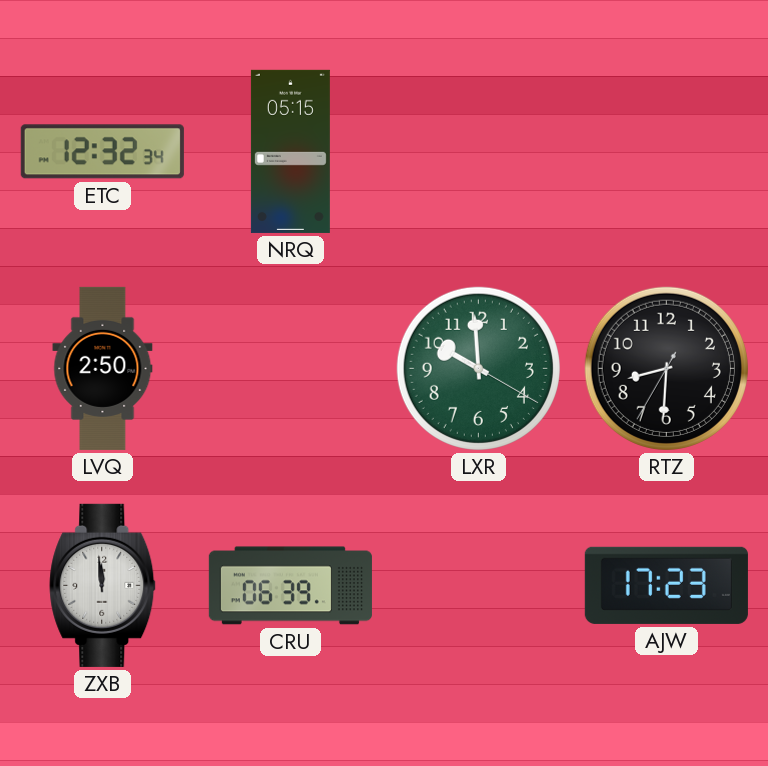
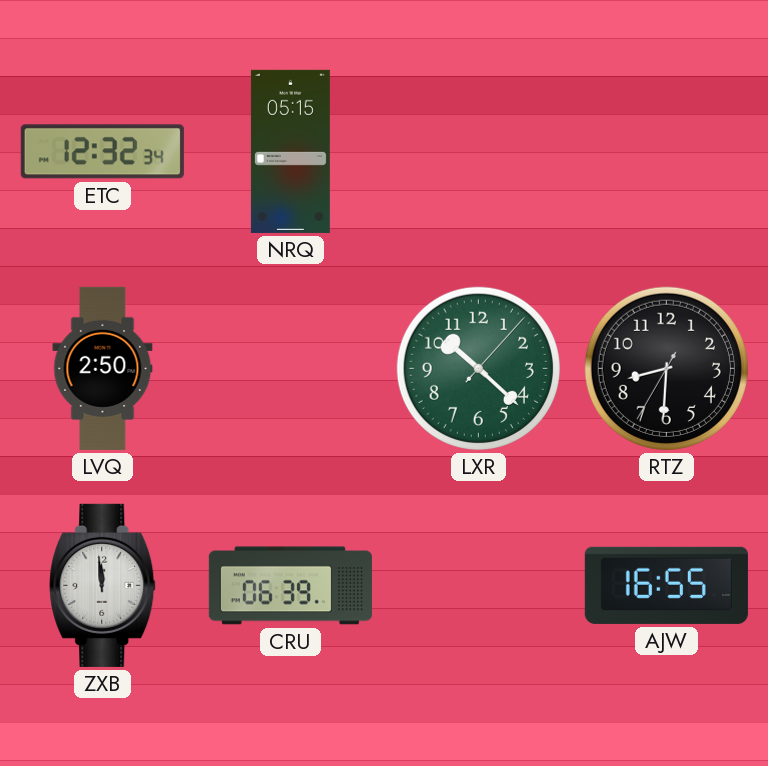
LXR: 9:59 -> 10:22 (478, 368)
AJW: 17:23 -> 16:55 (666, 585)
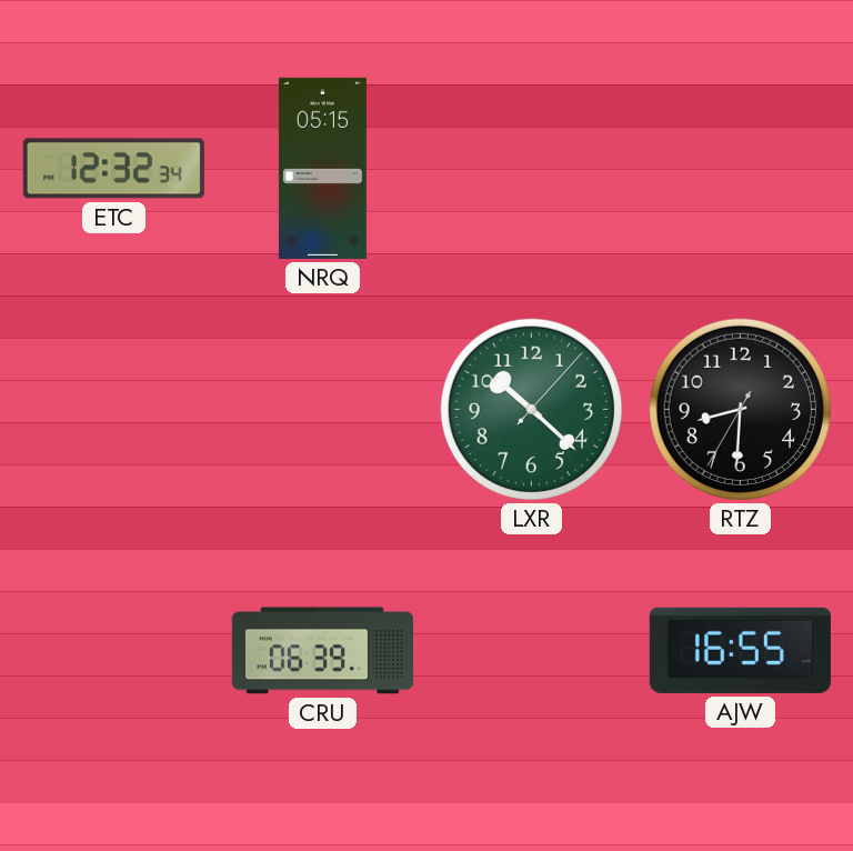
LVQ: 2:50 -> none (103, 368)
ZXB: 11:59 -> none (103, 585)
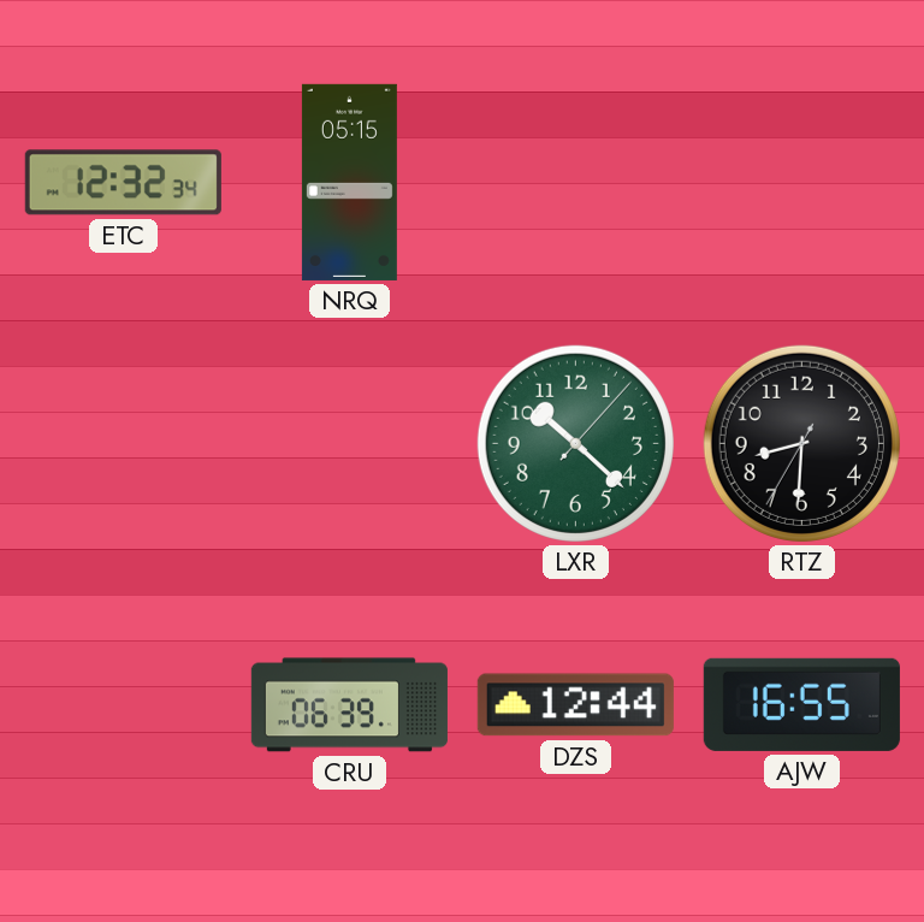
DZS: none -> 12:44 (575, 705)
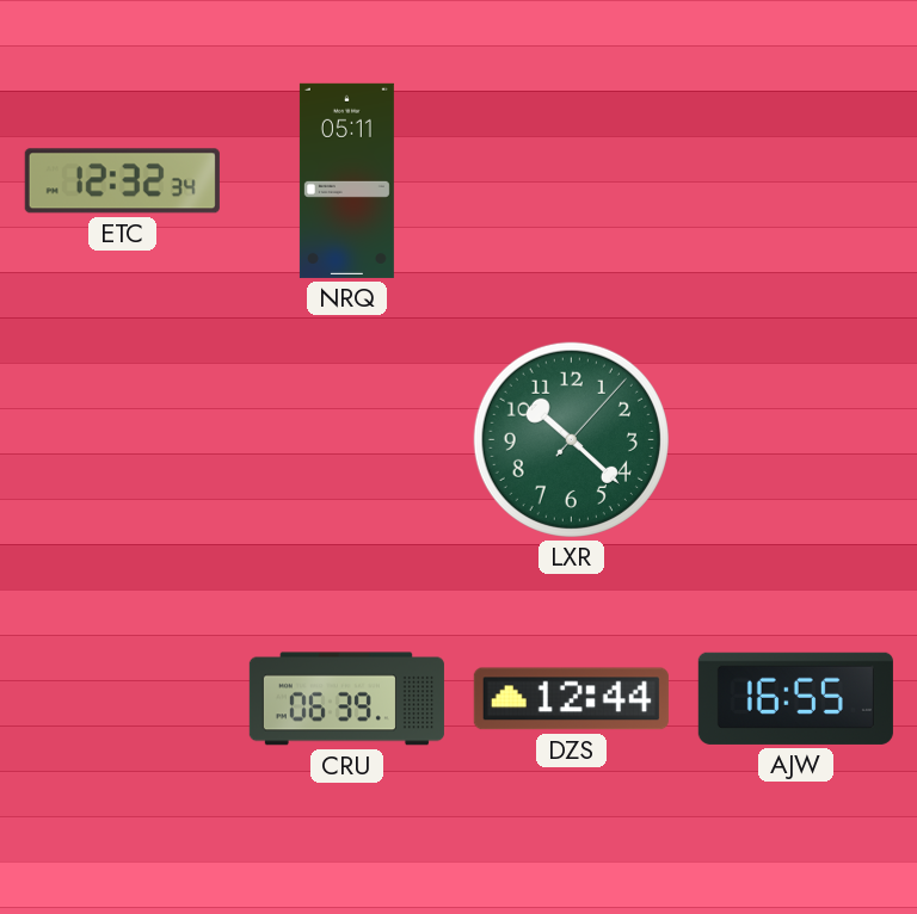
NRQ: 05:15 -> 05:11 (346, 180)
RTZ: 8:30 -> none (801, 443)
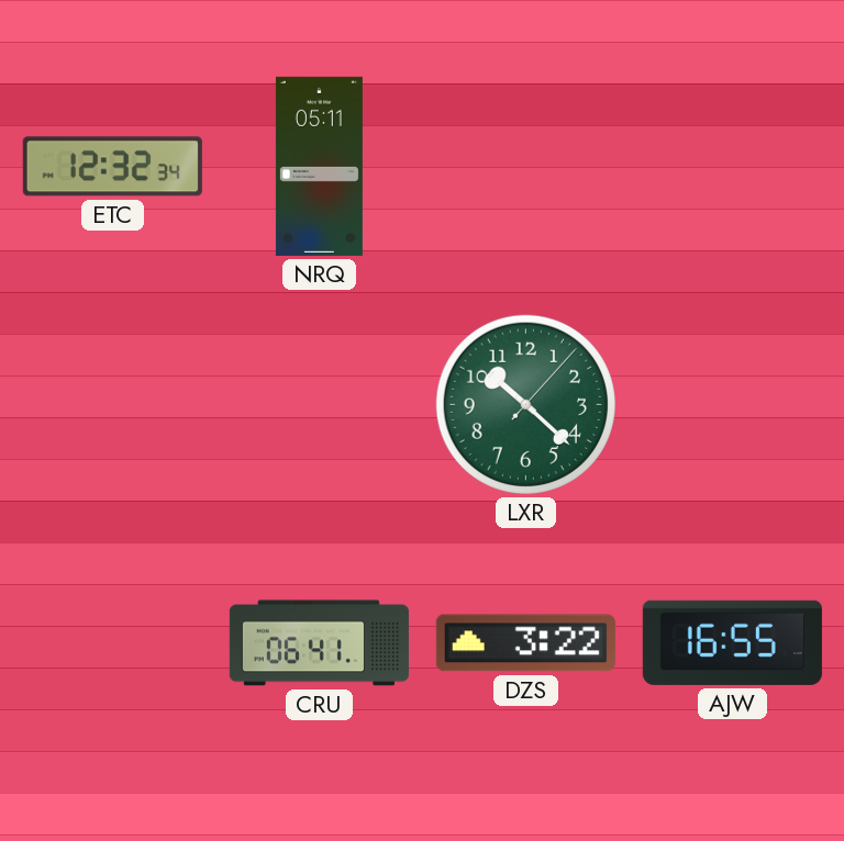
CRU: 06:39 -> 06:41 (319, 643)
DZS: 12:44 -> 3:22 (525, 643)
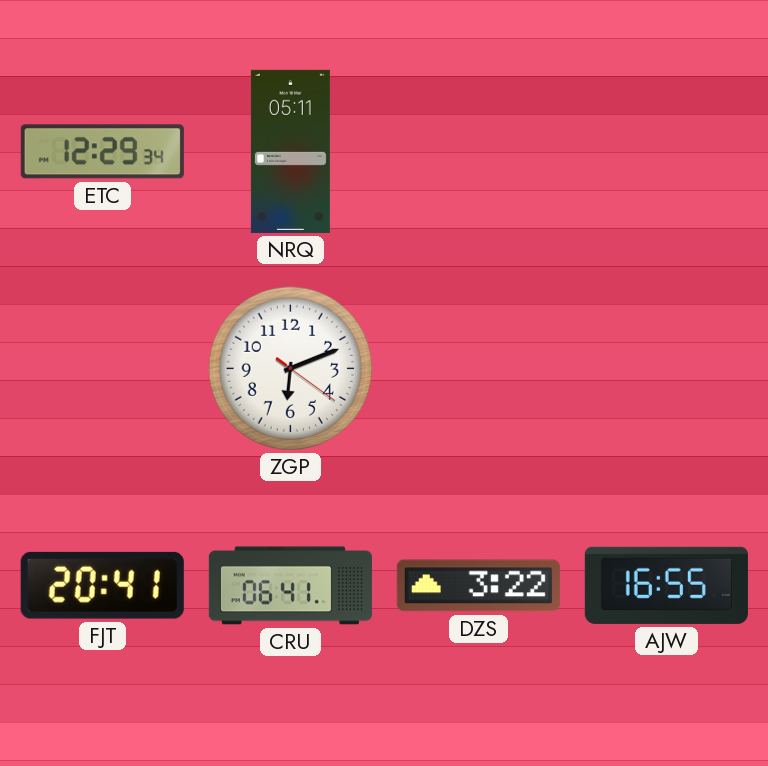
ETC: 12:32 -> 12:29 (102, 152)
ZGP: none -> 6:11 (290, 368)
LXR: 10:22 -> none (525, 404)
FJT: none -> 20:41 (102, 585)
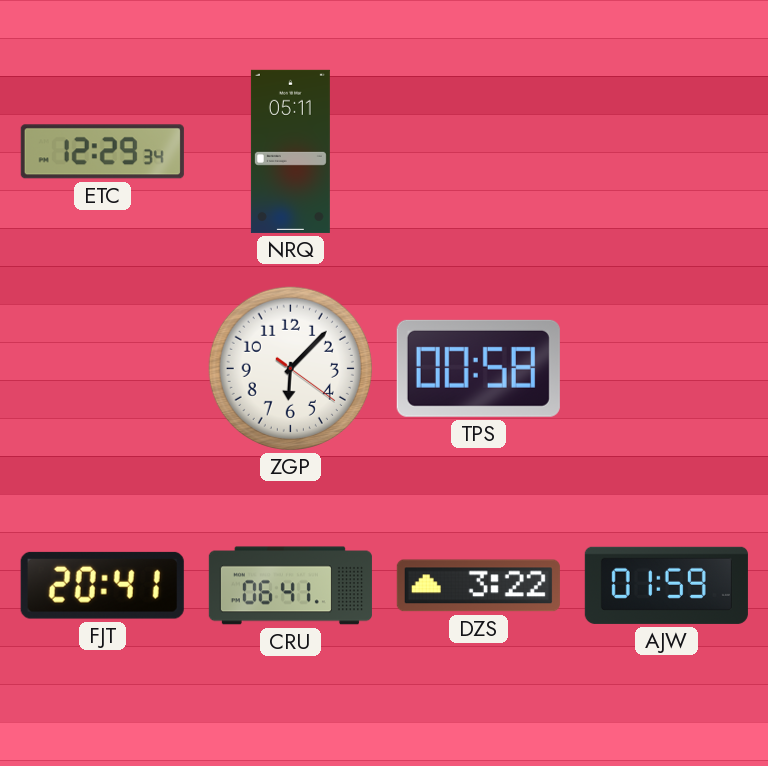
ZGP: 6:11 -> 6:07 (290, 368)
TPS: none -> 00:58 (478, 368)
AJW: 16:55 -> 01:59 (666, 585)
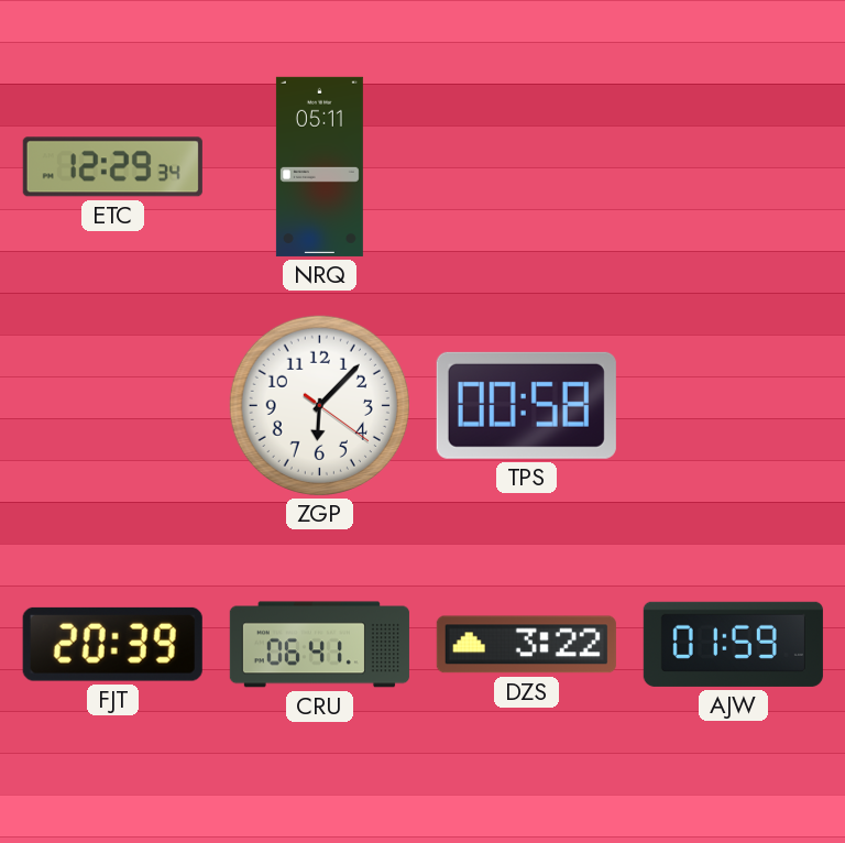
FJT: 20:41 -> 20:39 (112, 644)
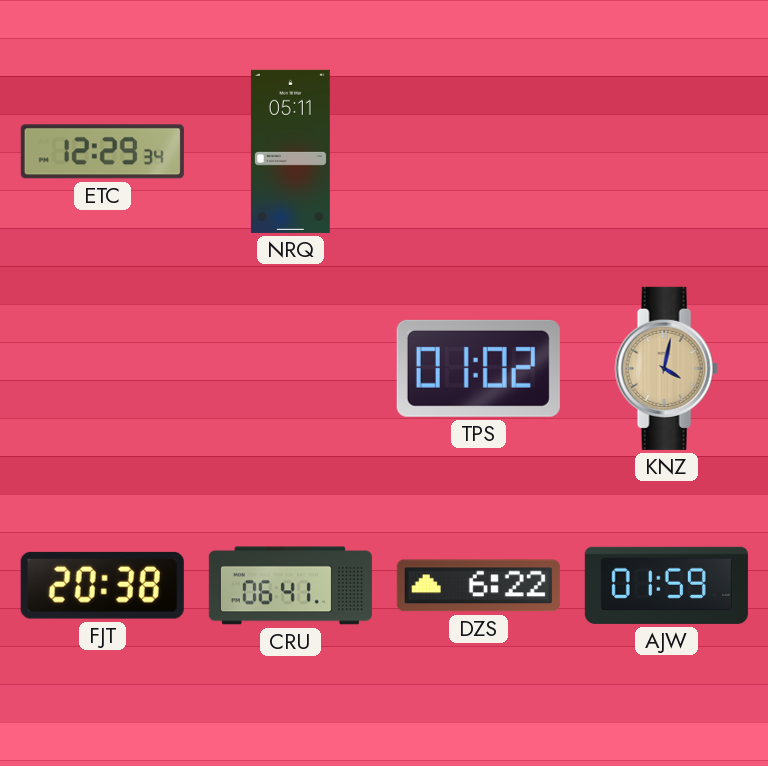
ZGP: 6:07 -> none (319, 405)
TPS: 00:58 -> 01:02 (478, 368)
KNZ: none -> 4:02 (666, 368)
FJT: 20:39 -> 20:38 (102, 585)
DZS: 3:22 -> 6:22 (478, 586)
